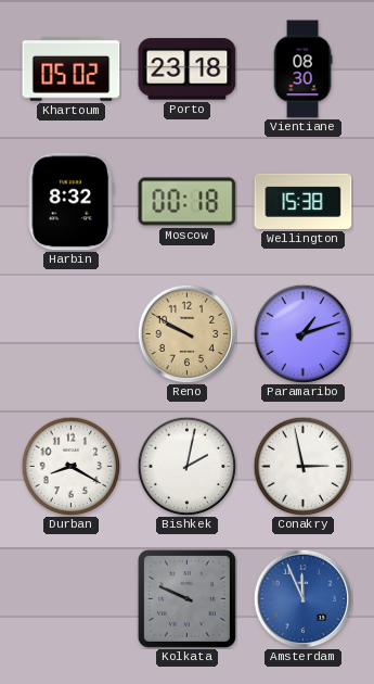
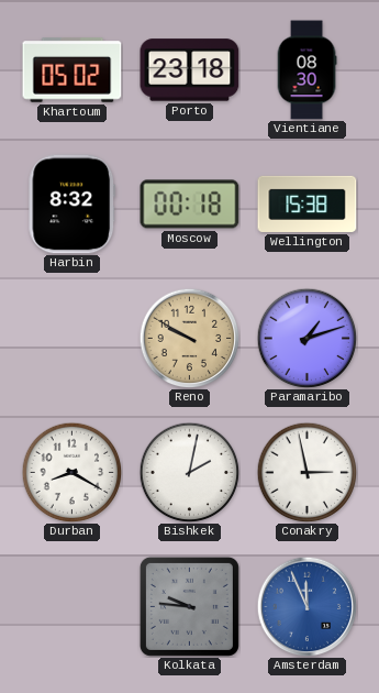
Kolkata: 9:49 -> 9:46 (189, 606)
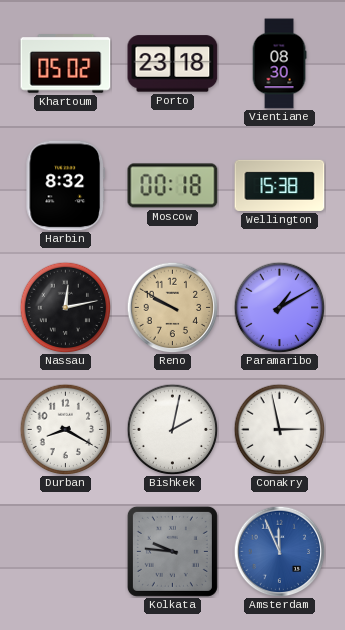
Nassau: none -> 12:13 (65, 307)
Paramaribo: 1:12 -> 1:10 (279, 307)
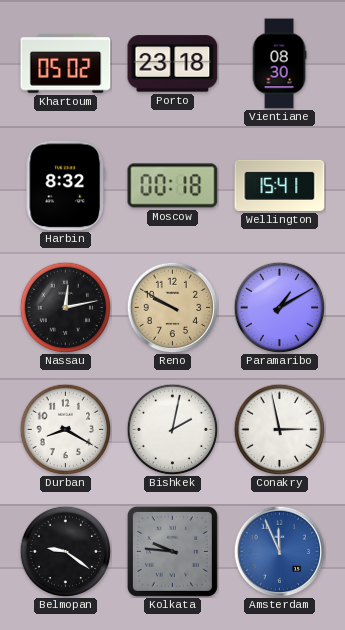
Wellington: 15:38 -> 15:41 (280, 185)
Belmopan: none -> 9:21 (65, 551)
